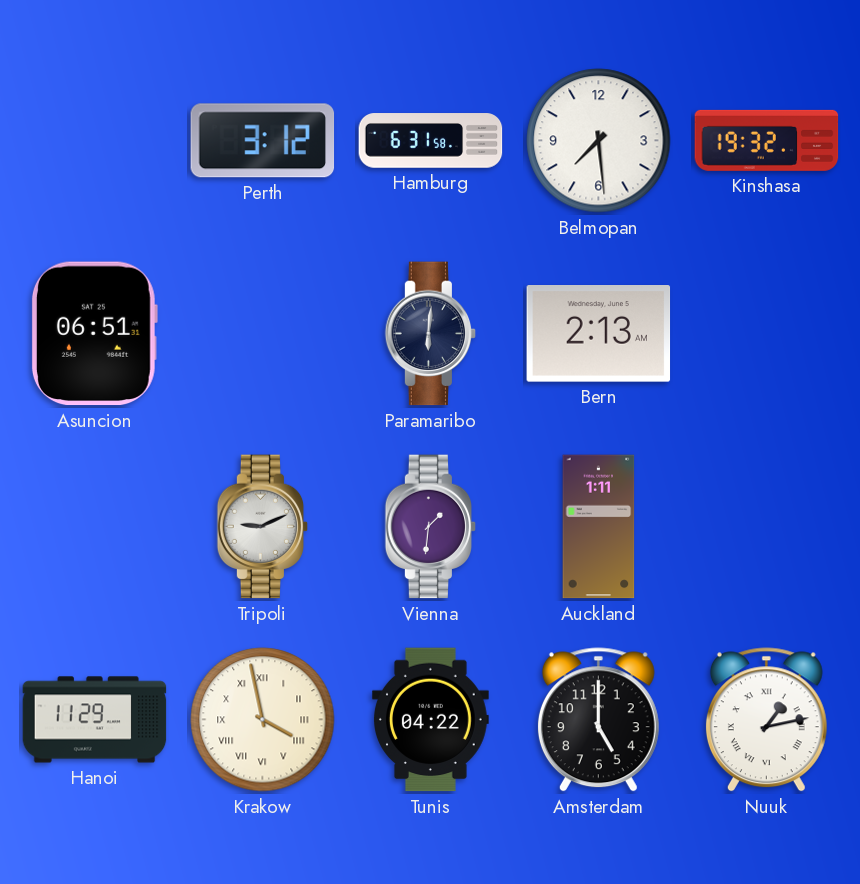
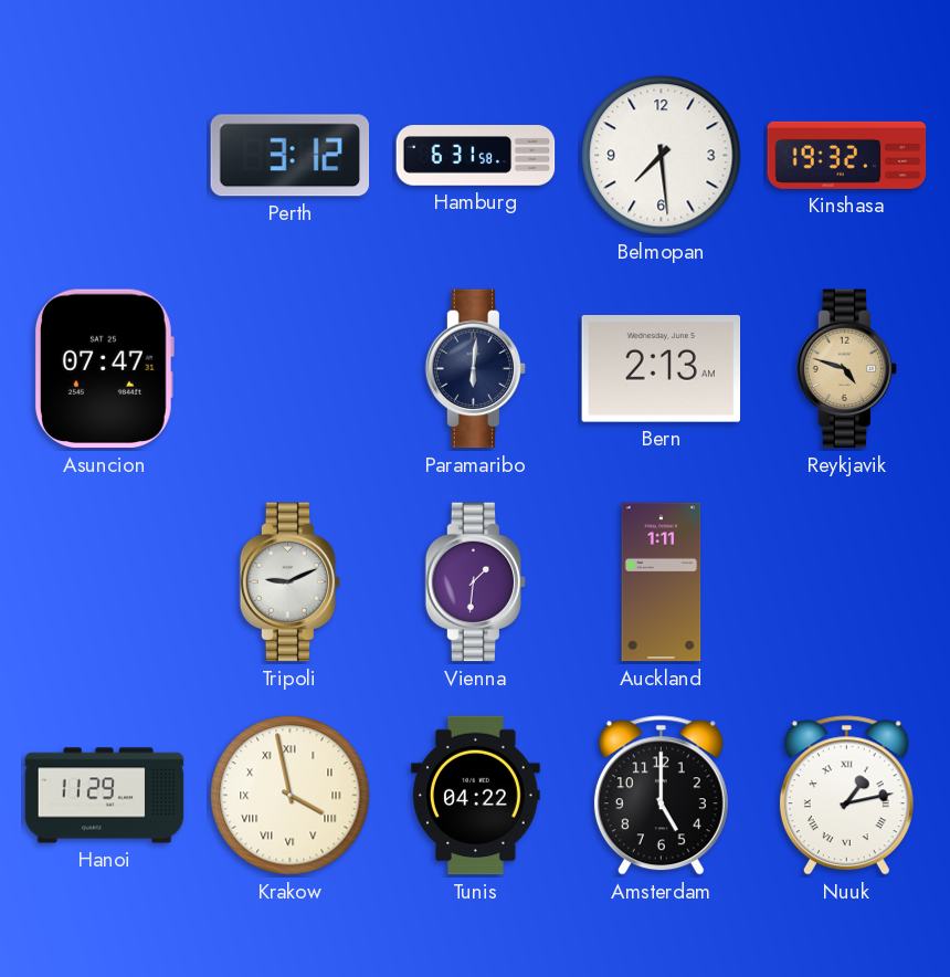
Asuncion: 06:51 -> 07:47 (104, 369)
Reykjavik: none -> 4:48 (847, 369)
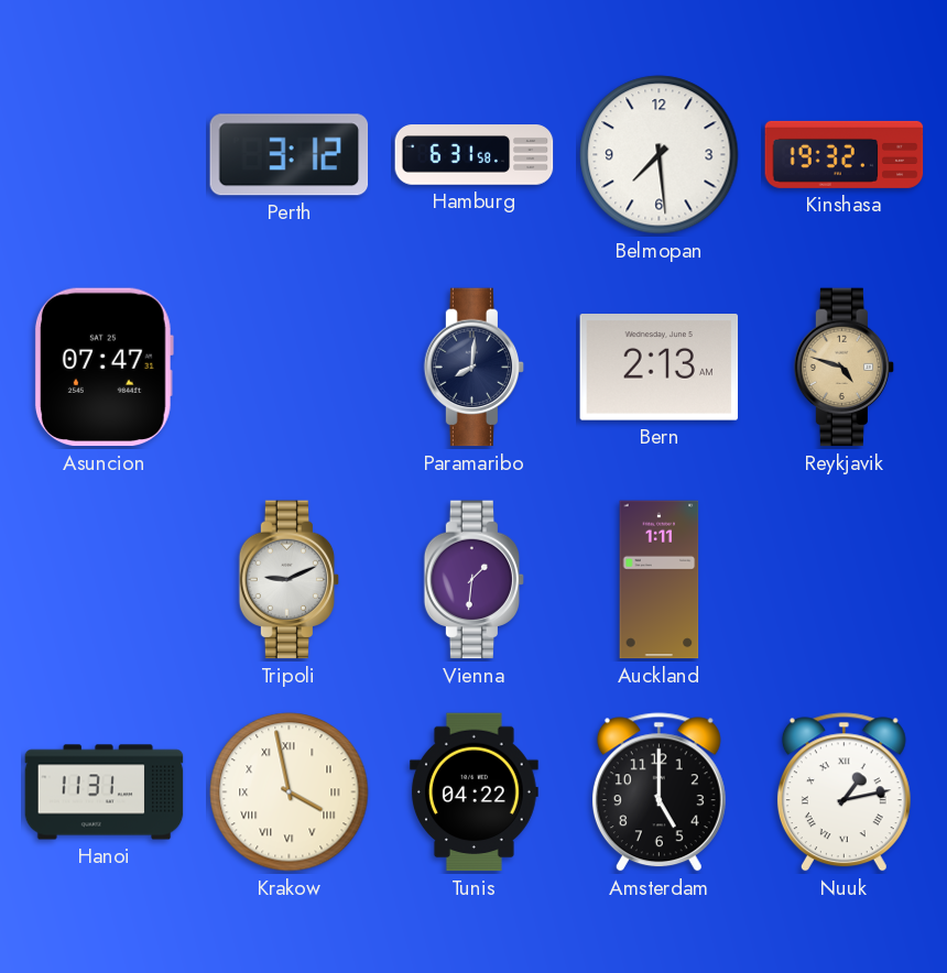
Paramaribo: 6:01 -> 8:01 (475, 368)
Hanoi: 11:29 -> 11:31 (105, 792)
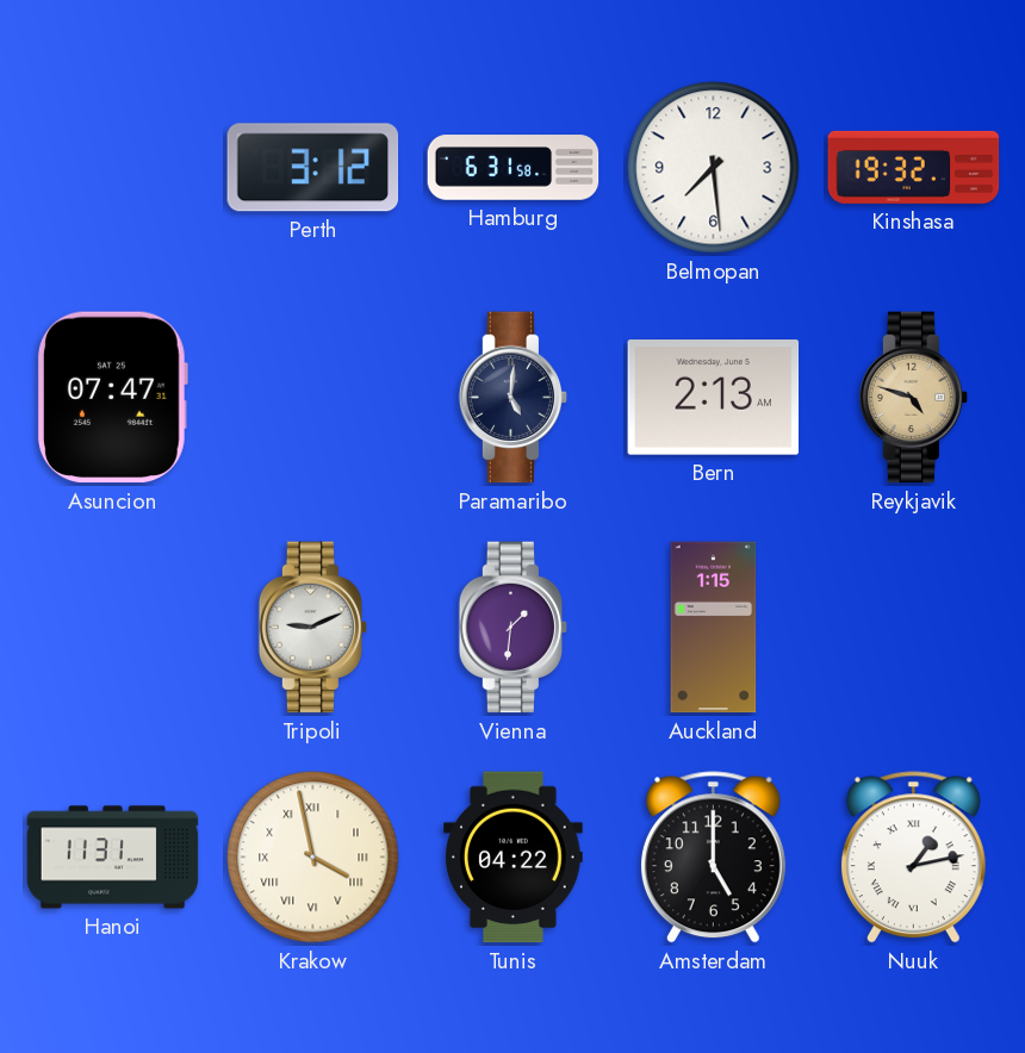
Paramaribo: 8:01 -> 5:01 (514, 398)
Auckland: 1:11 -> 1:15 (714, 628)
